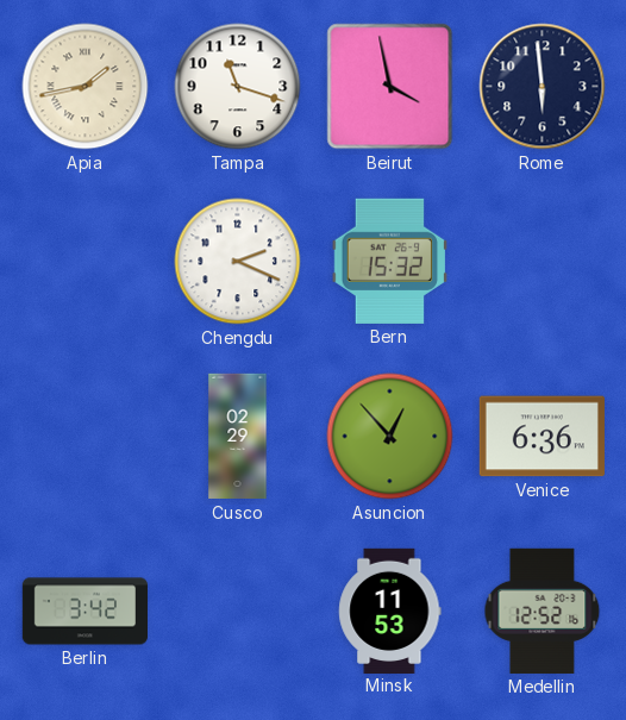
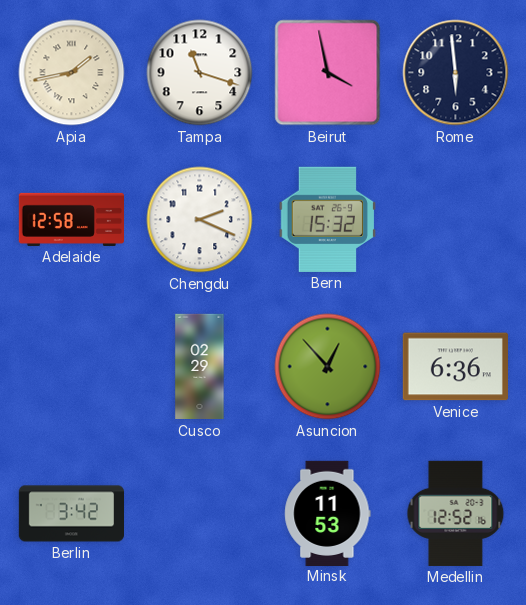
Adelaide: none -> 12:58 (71, 219)
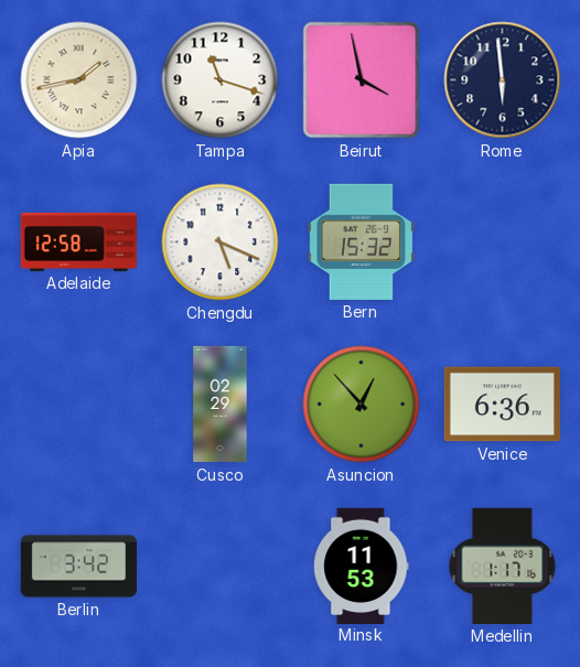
Chengdu: 2:19 -> 5:19 (221, 243)
Medellin: 12:52 -> 1:17 (503, 566)
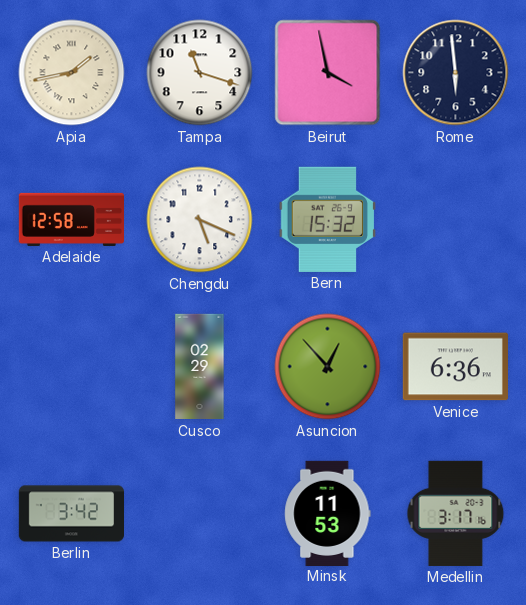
Medellin: 1:17 -> 3:17 (456, 513)
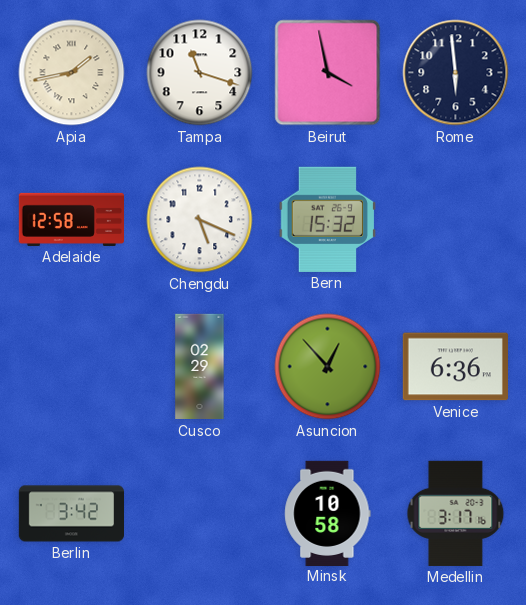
Minsk: 11:53 -> 10:58 (328, 513)
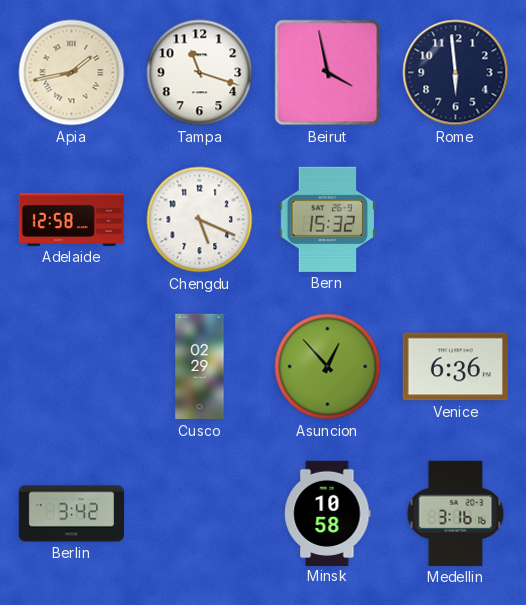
Medellin: 3:17 -> 3:16 (456, 513)
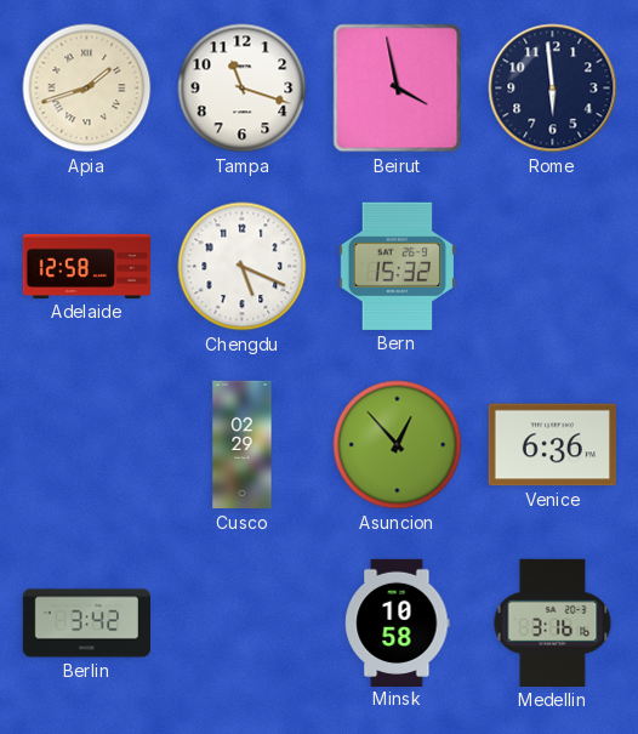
Apia: 1:43 -> 1:42 (87, 89)
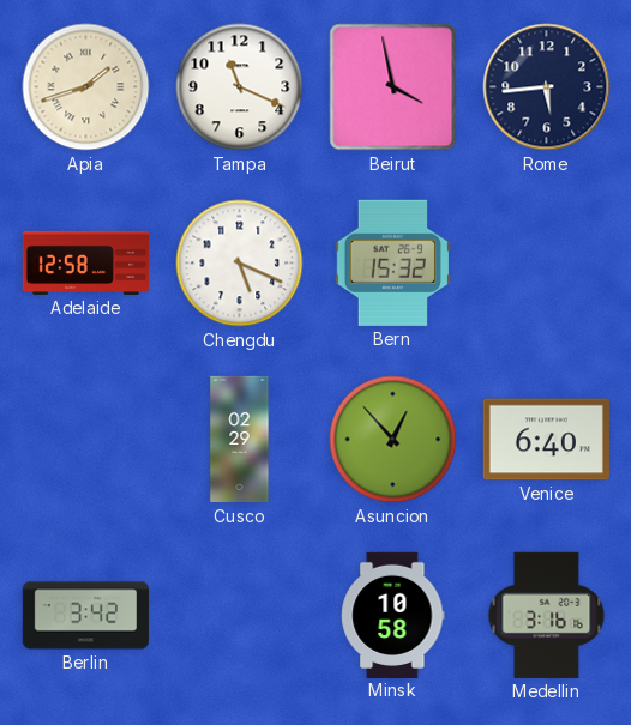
Tampa: 11:18 -> 11:19 (240, 87)
Rome: 5:59 -> 5:44 (547, 87)
Venice: 6:36 -> 6:40 (546, 440)
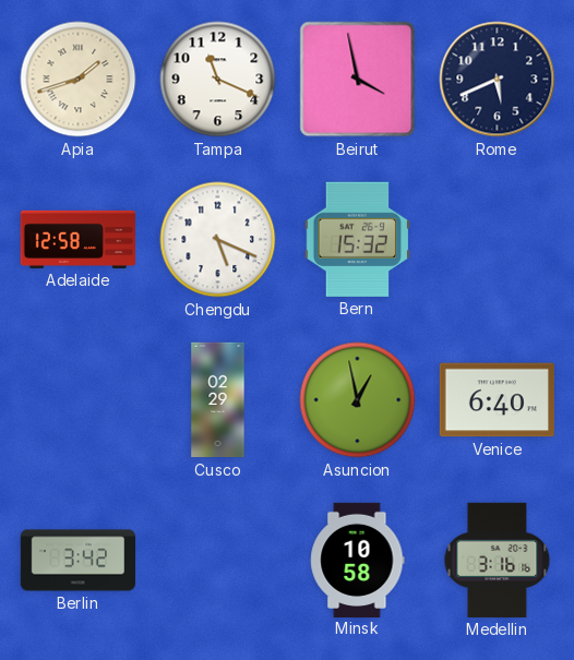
Rome: 5:44 -> 5:41 (498, 80)
Asuncion: 12:53 -> 12:58 (358, 400)
